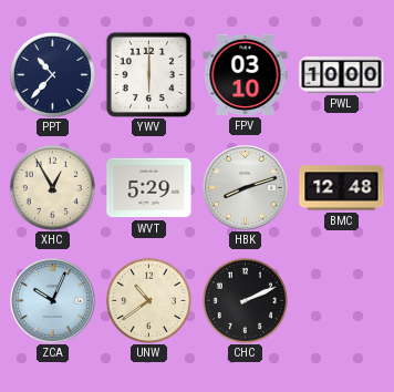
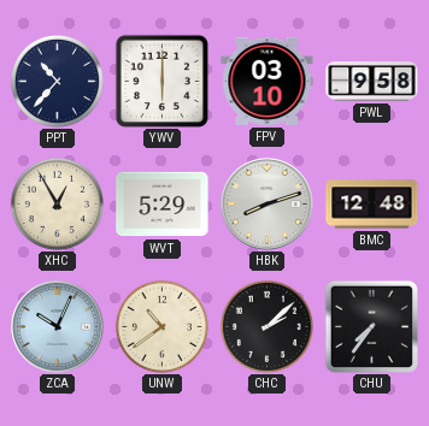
PWL: 10:00 -> 9:58 (372, 82)
CHC: 2:11 -> 2:08 (266, 326)
CHU: none -> 7:36 (371, 326)
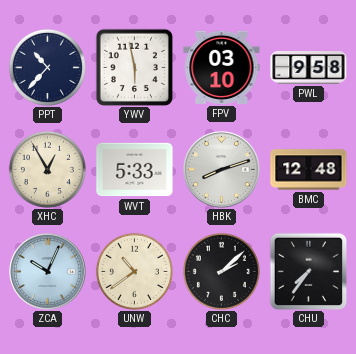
YWV: 6:00 -> 5:58 (134, 67)
WVT: 5:29 -> 5:33 (135, 170)
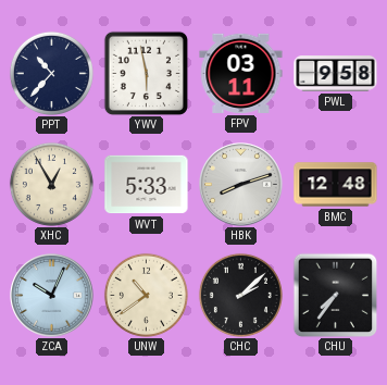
FPV: 03:10 -> 03:11 (241, 73)
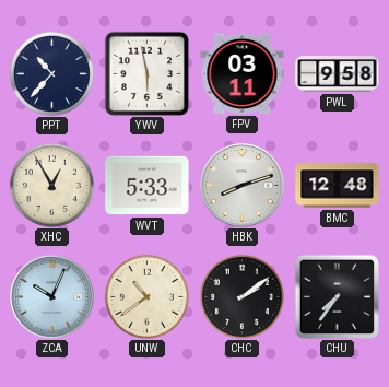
CHC: 2:08 -> 2:09 (241, 296)
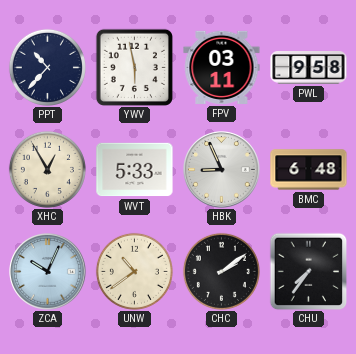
HBK: 8:12 -> 8:56 (222, 170)
BMC: 12:48 -> 6:48 (309, 170)
